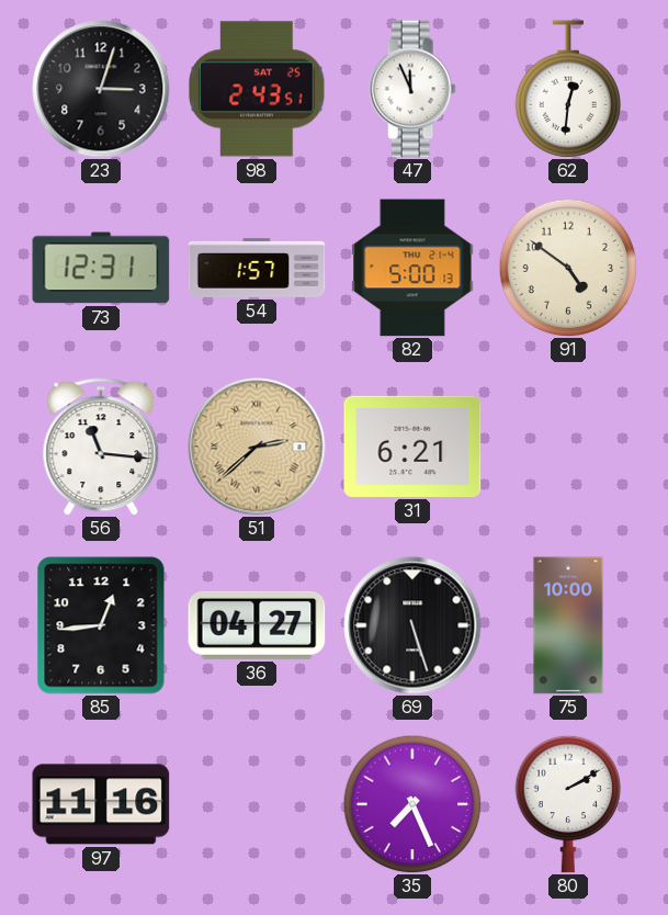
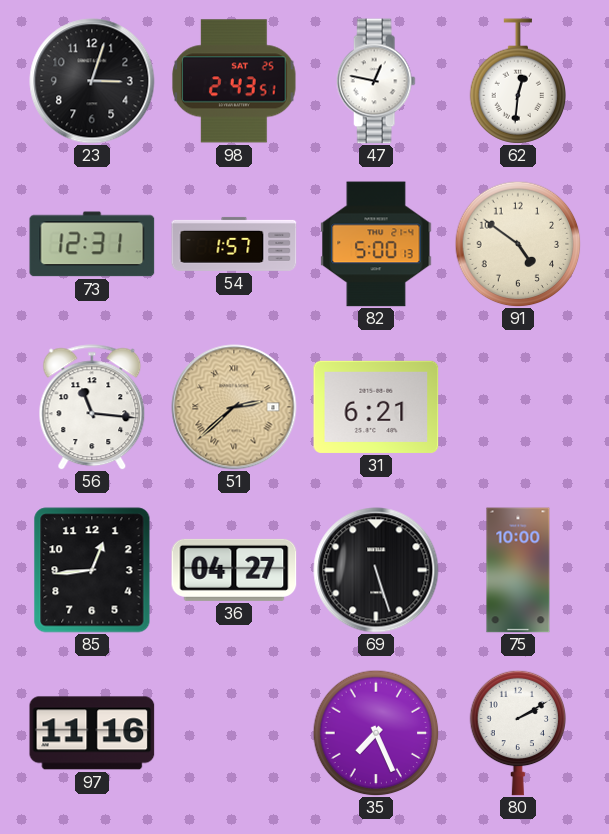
47: 11:56 -> 12:47 (376, 81)
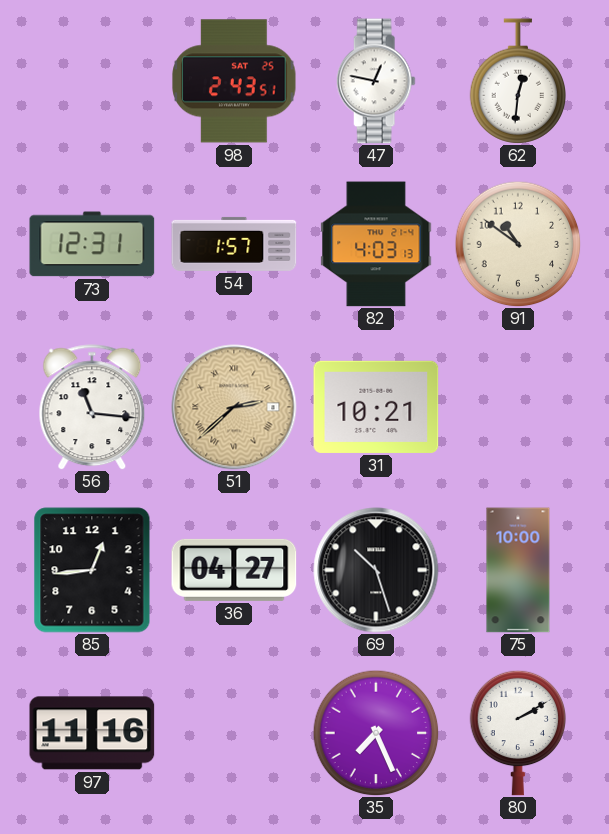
23: 3:03 -> none (92, 81)
82: 5:00 -> 4:03 (376, 244)
91: 4:51 -> 10:51 (518, 244)
31: 6:21 -> 10:21 (376, 407)
69: 5:27 -> 10:27 (376, 570)
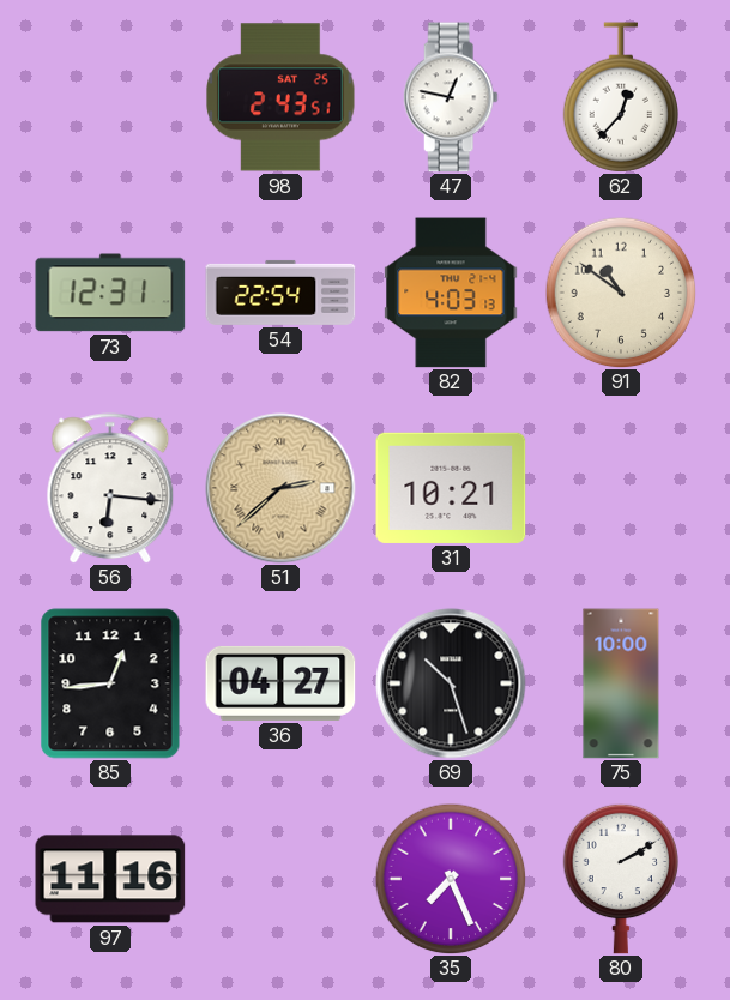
62: 12:31 -> 12:37 (620, 97)
54: 1:57 -> 22:54 (280, 293)
56: 11:16 -> 6:16 (110, 488)
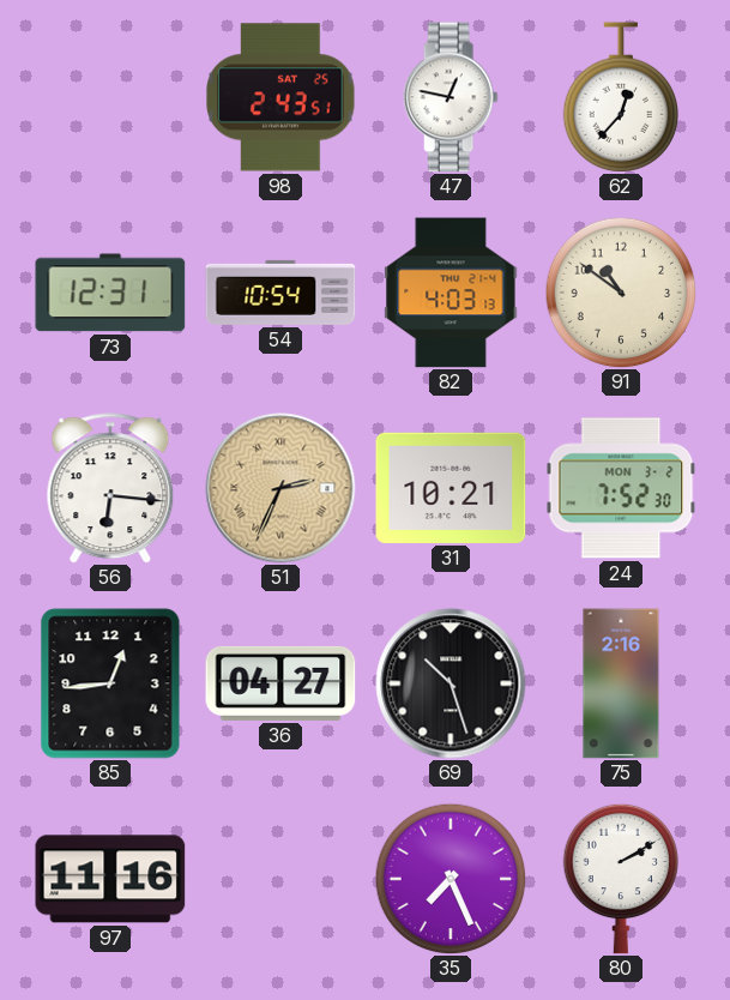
54: 22:54 -> 10:54 (280, 293)
51: 2:38 -> 2:34 (280, 488)
24: none -> 7:52 (621, 488)
75: 10:00 -> 2:16 (621, 683)
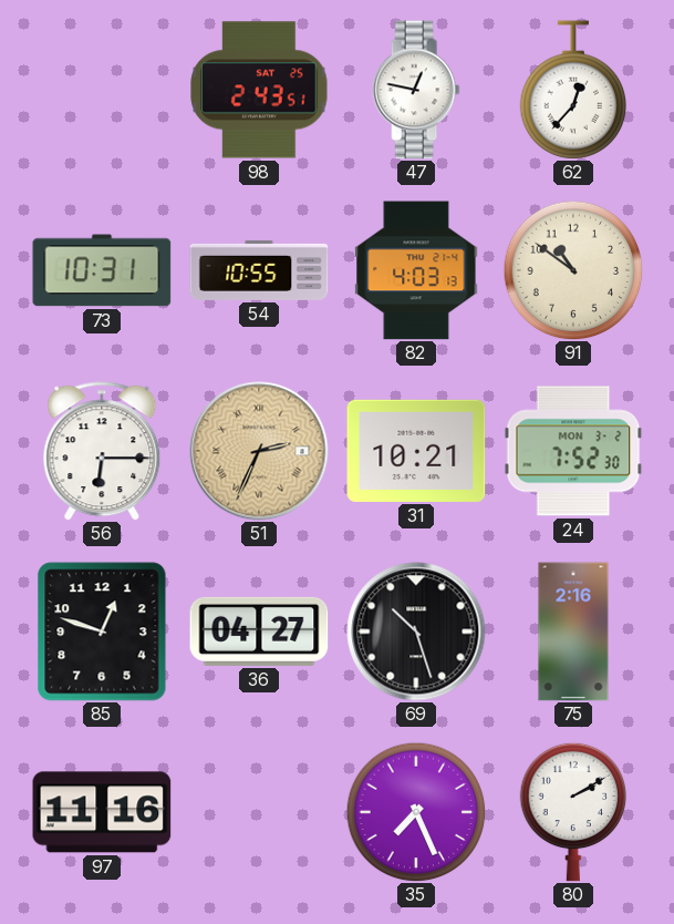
73: 12:31 -> 10:31 (102, 270)
54: 10:54 -> 10:55 (259, 270)
56: 6:16 -> 6:15 (102, 451)
85: 12:44 -> 12:48 (102, 632)
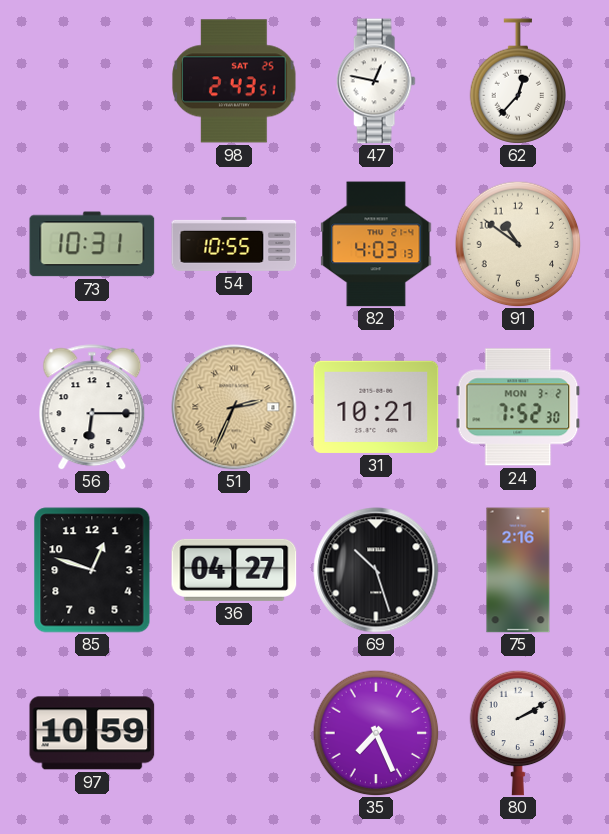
97: 11:16 -> 10:59 (92, 733)
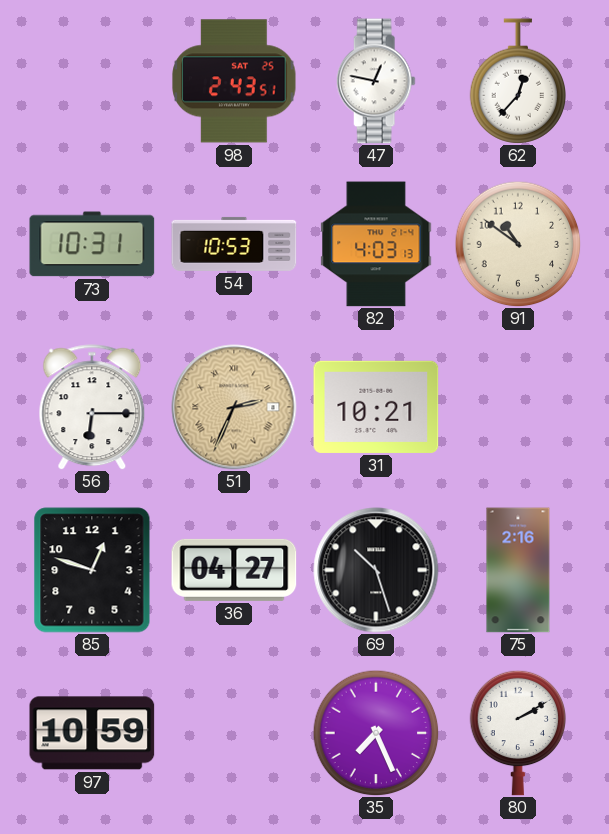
54: 10:55 -> 10:53 (234, 244)
24: 7:52 -> none (518, 407)
